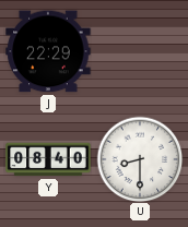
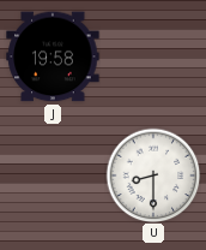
J: 22:29 -> 19:58 (53, 56)
Y: 08:40 -> none (48, 159)
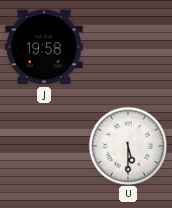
U: 8:30 -> 5:30 (128, 146)
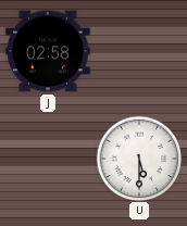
J: 19:58 -> 02:58 (48, 51)
